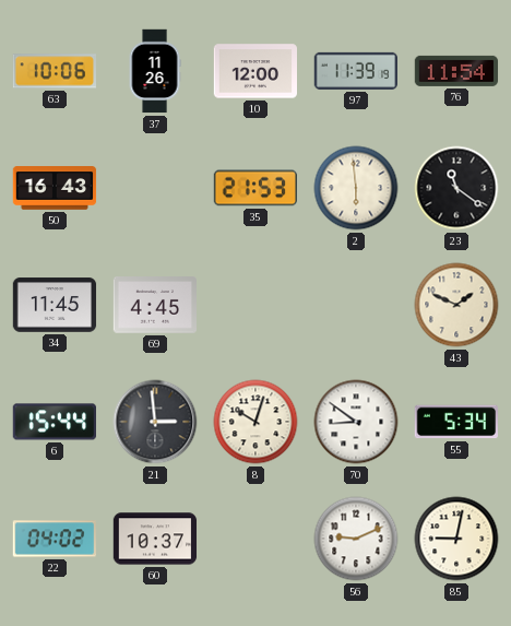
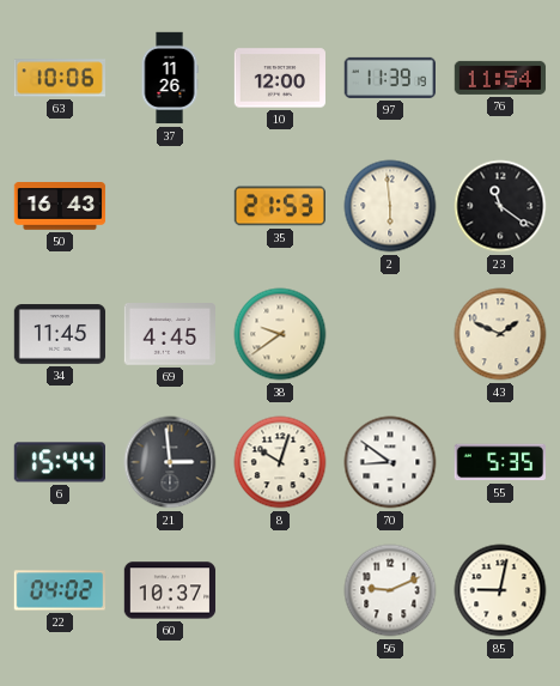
38: none -> 9:39 (280, 334)
55: 5:34 -> 5:35 (499, 462)
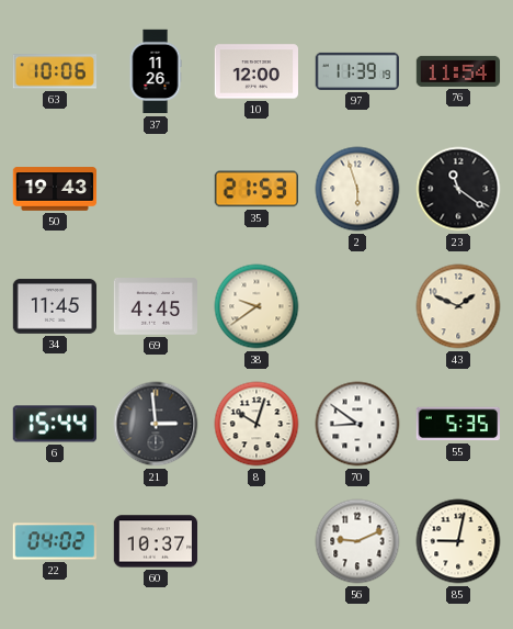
50: 16:43 -> 19:43 (55, 189)
2: 5:59 -> 5:57 (357, 189)
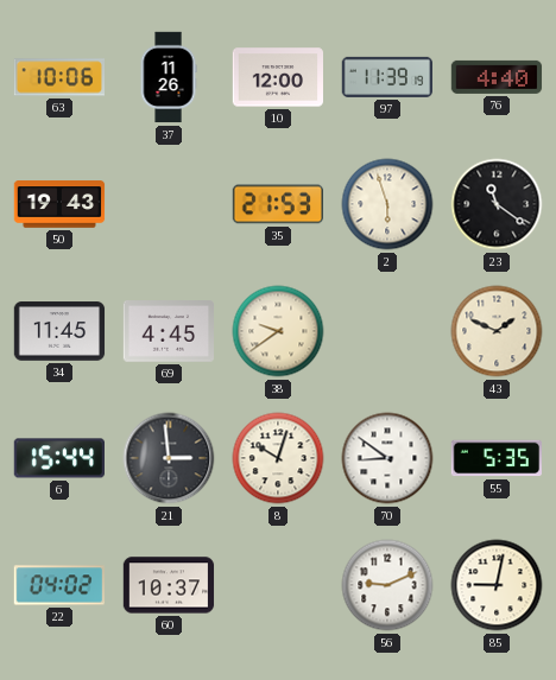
76: 11:54 -> 4:40 (497, 77)
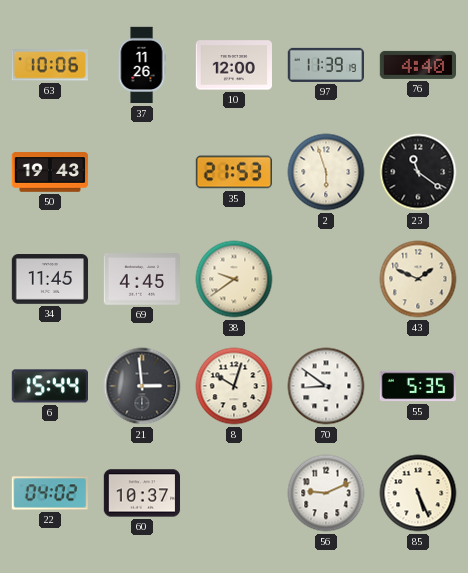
85: 9:02 -> 5:26 (418, 493)
